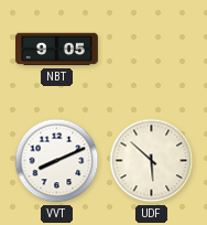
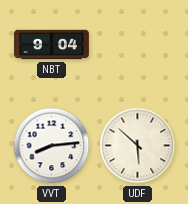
NBT: 9:05 -> 9:04 (52, 45)
VVT: 8:11 -> 8:14 (52, 146)
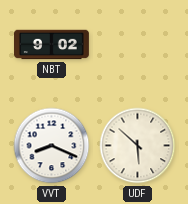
NBT: 9:04 -> 9:02 (52, 45)
VVT: 8:14 -> 8:19 (52, 146)
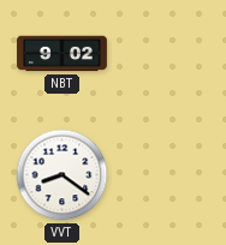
VVT: 8:19 -> 8:21 (63, 175)
UDF: 5:52 -> none (138, 146)
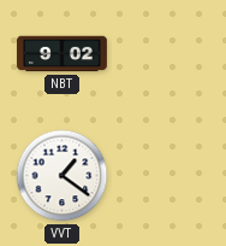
VVT: 8:21 -> 1:21 (63, 176)
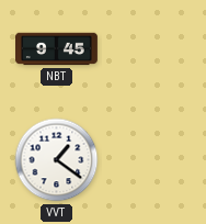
NBT: 9:02 -> 9:45 (57, 49)
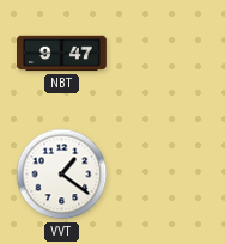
NBT: 9:45 -> 9:47 (62, 54)
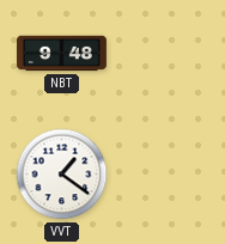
NBT: 9:47 -> 9:48 (62, 54)
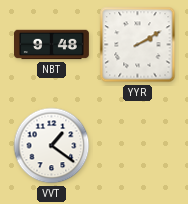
YYR: none -> 2:10 (138, 45)
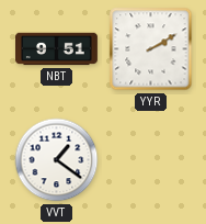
NBT: 9:48 -> 9:51 (57, 49)
